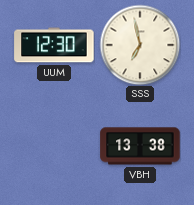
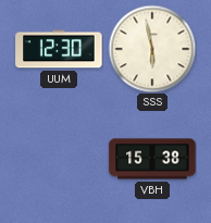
SSS: 6:58 -> 5:58 (152, 49)
VBH: 13:38 -> 15:38 (152, 159)
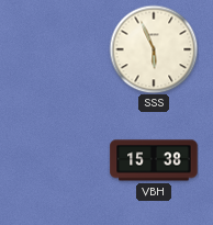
UUM: 12:30 -> none (59, 49)
SSS: 5:58 -> 5:56 (154, 49)
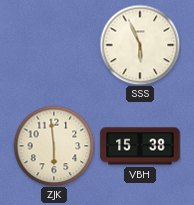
ZJK: none -> 5:59 (54, 146)
